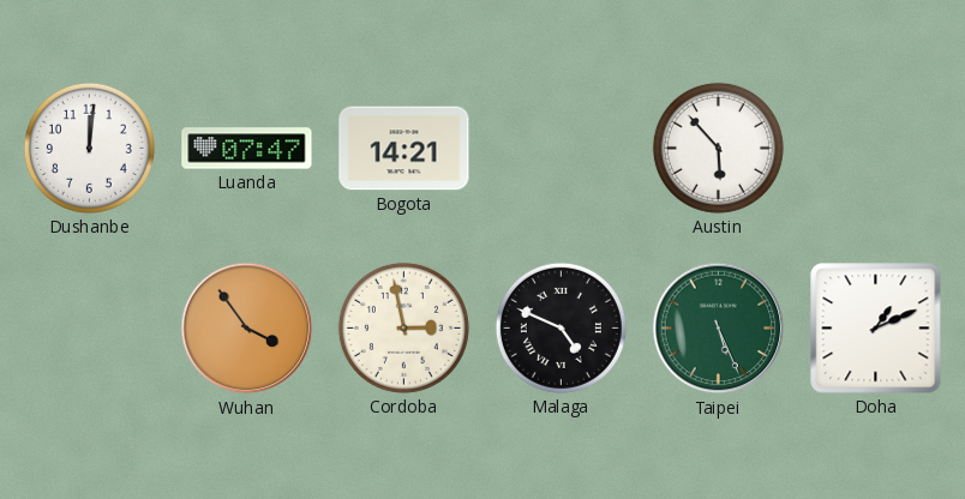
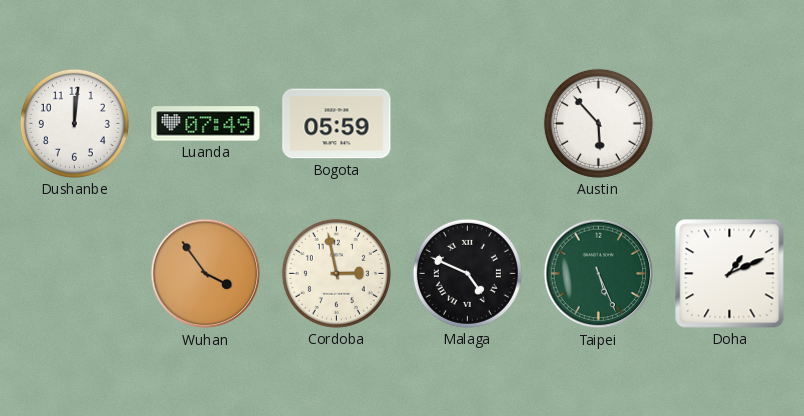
Luanda: 07:47 -> 07:49 (206, 124)
Bogota: 14:21 -> 05:59 (337, 124)
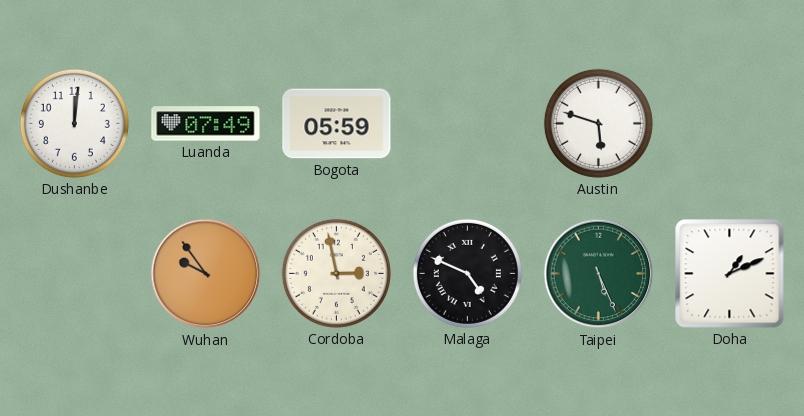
Austin: 5:53 -> 5:48 (598, 123)
Wuhan: 3:54 -> 9:54 (206, 274)
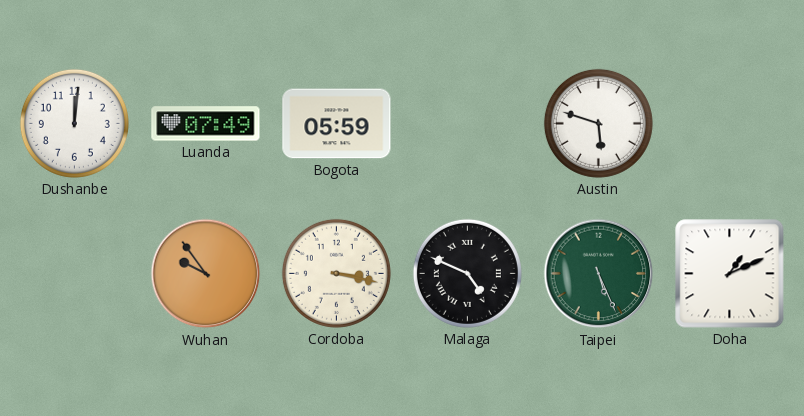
Cordoba: 2:58 -> 3:17 (336, 273)
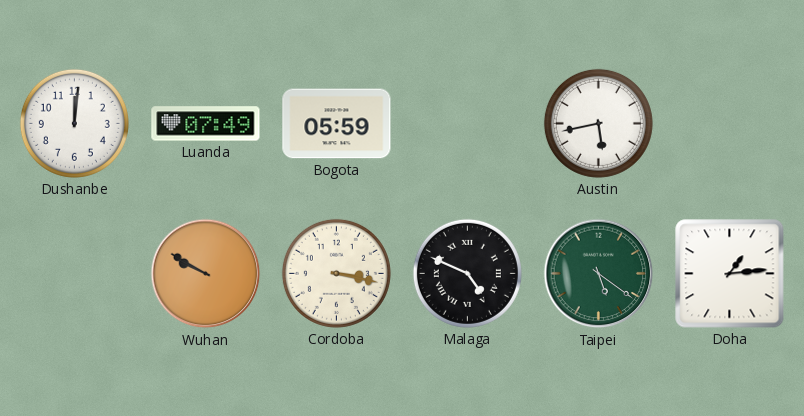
Austin: 5:48 -> 5:43 (598, 123)
Wuhan: 9:54 -> 9:50 (206, 274)
Taipei: 5:26 -> 5:21 (599, 274)
Doha: 1:11 -> 1:14 (730, 274)
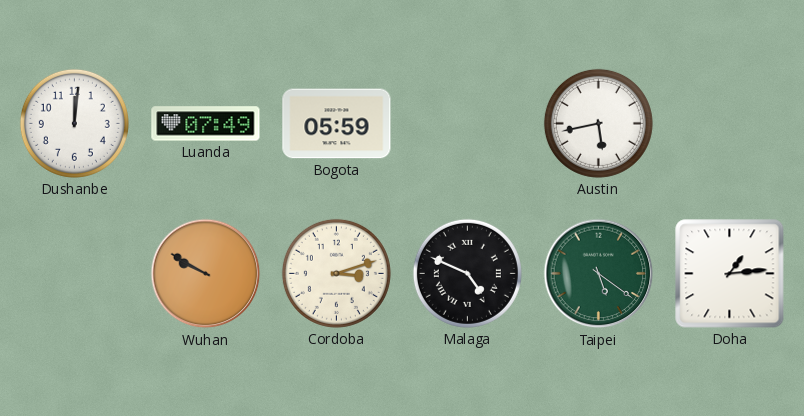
Cordoba: 3:17 -> 3:12 (336, 273)
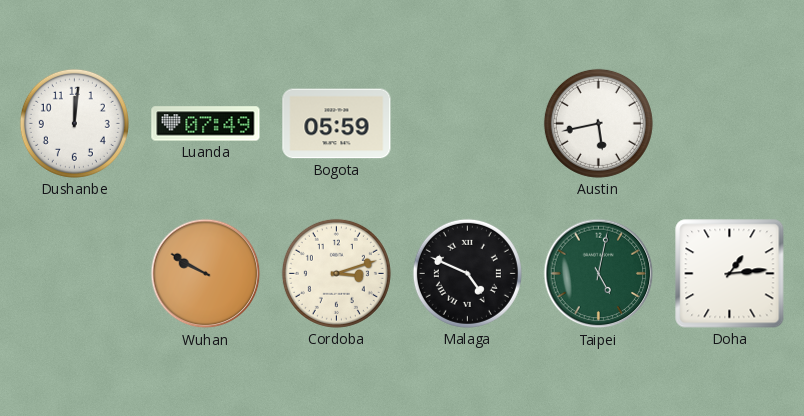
Taipei: 5:21 -> 5:02 (599, 274)
